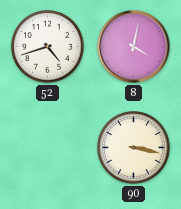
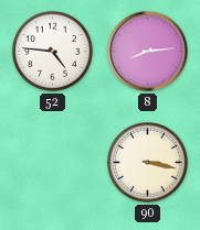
52: 4:42 -> 4:46 (53, 52)
8: 4:02 -> 8:14 (148, 52)
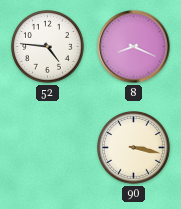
8: 8:14 -> 8:19 (134, 47)
